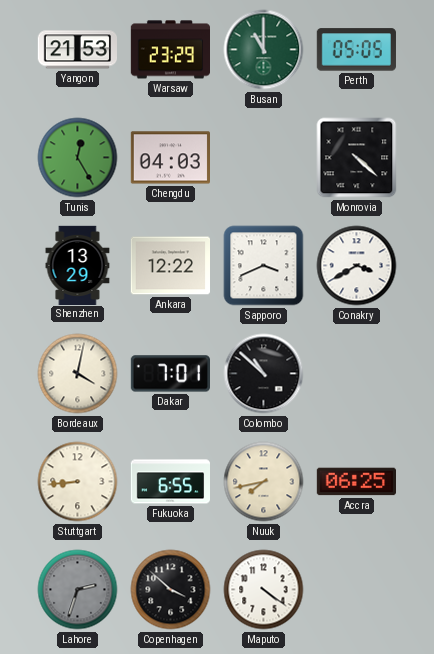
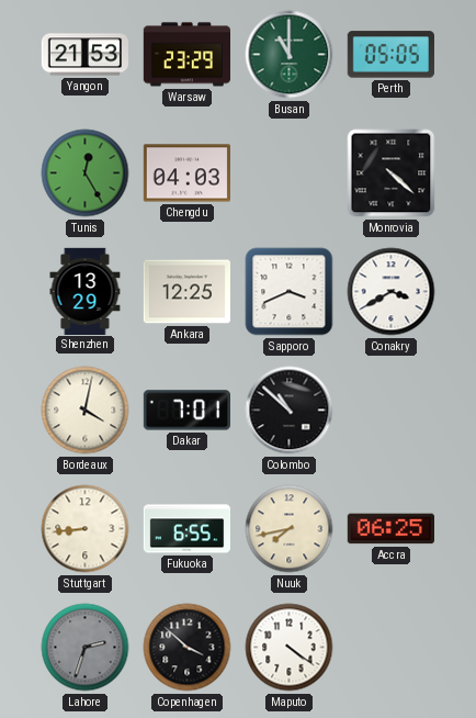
Ankara: 12:22 -> 12:25 (186, 292)
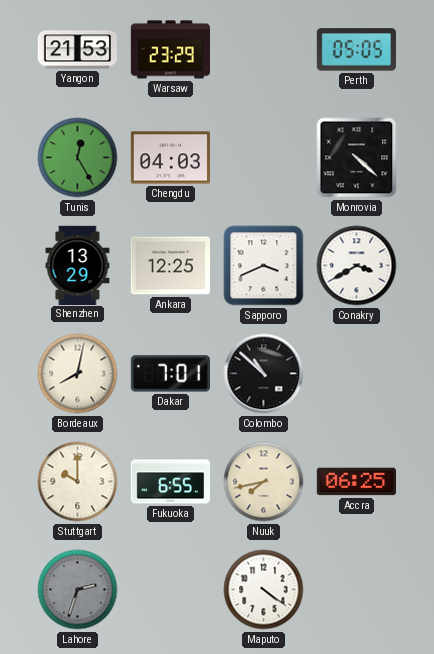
Busan: 11:00 -> none (290, 55)
Bordeaux: 4:02 -> 8:02 (78, 374)
Stuttgart: 8:44 -> 10:00 (78, 482)
Copenhagen: 3:52 -> none (188, 648)
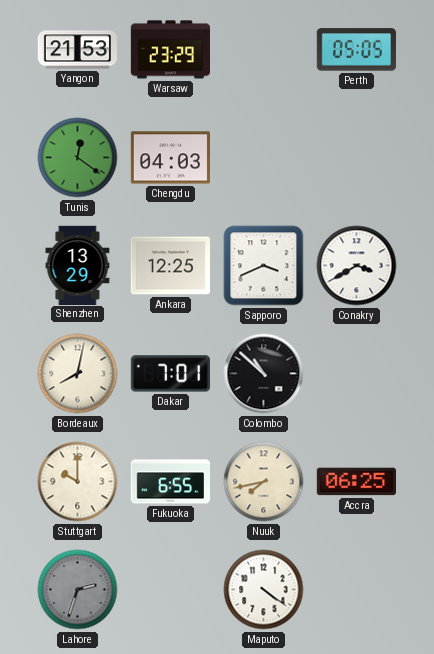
Tunis: 12:25 -> 12:21 (78, 158)
Monrovia: 4:22 -> none (357, 158)
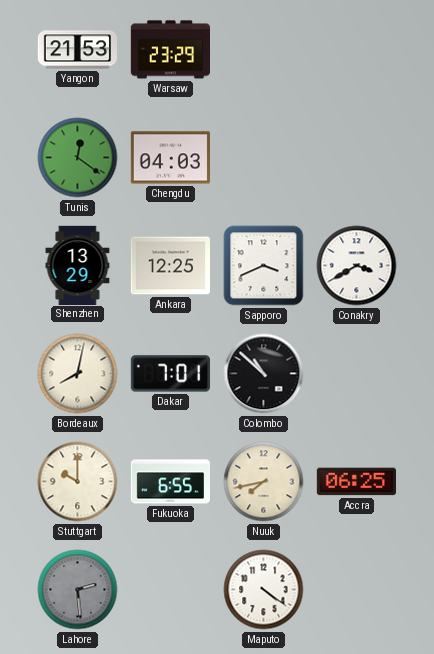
Perth: 05:05 -> none (356, 50)
Lahore: 2:33 -> 2:29 (78, 590)
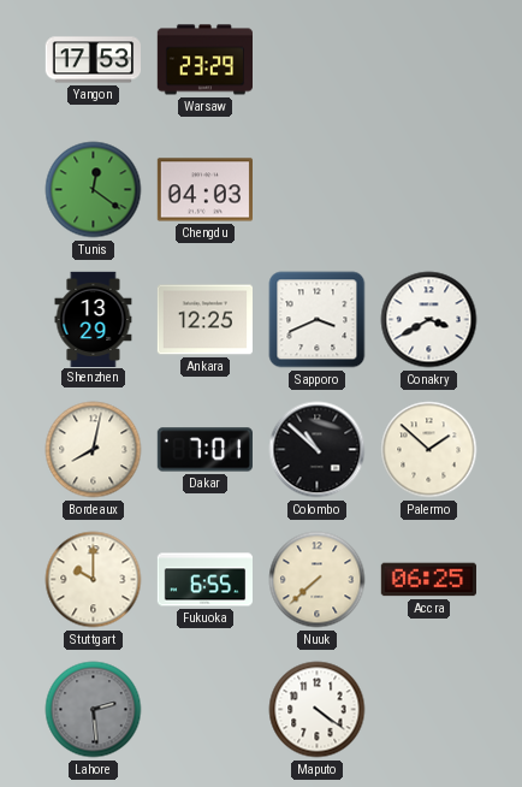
Yangon: 21:53 -> 17:53 (93, 60)
Palermo: none -> 1:52 (429, 450)
Nuuk: 7:43 -> 7:38 (318, 580)
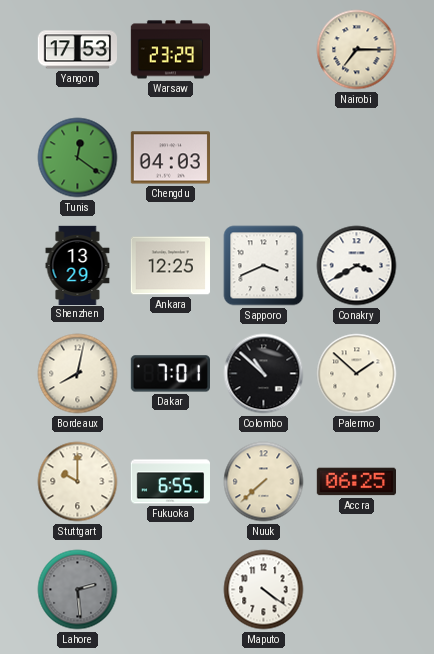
Nairobi: none -> 7:15 (357, 50)
